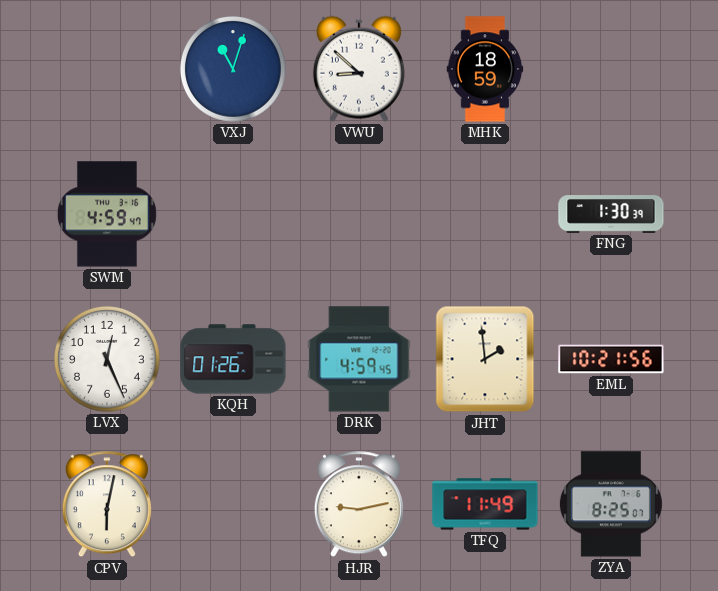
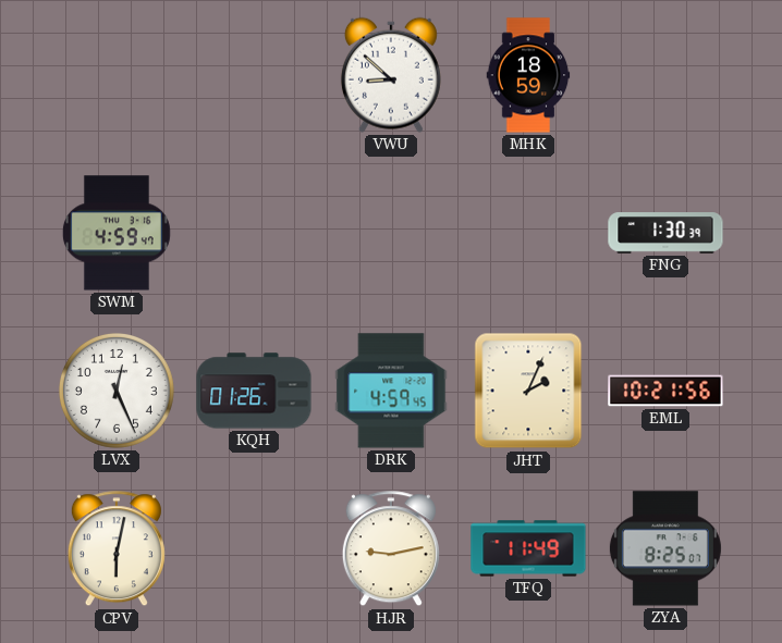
VXJ: 11:03 -> none (233, 69)
JHT: 1:59 -> 2:04 (528, 391)
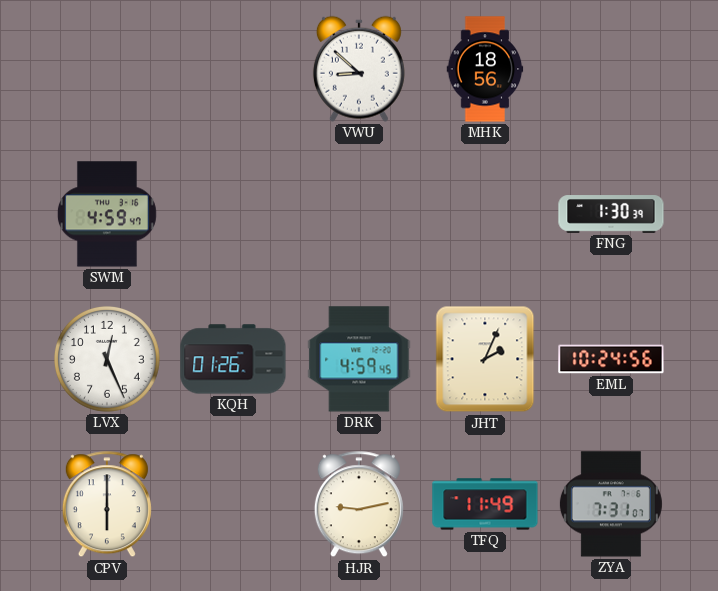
MHK: 18:59 -> 18:56 (485, 69)
EML: 10:21 -> 10:24 (611, 359)
CPV: 6:02 -> 6:00 (107, 505)
ZYA: 8:25 -> 7:31 (611, 504)
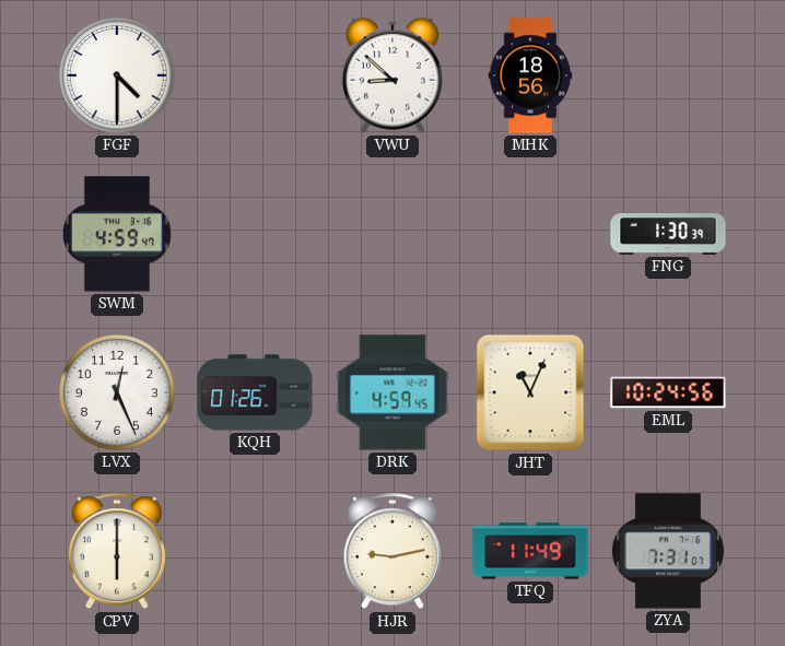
FGF: none -> 4:30 (117, 75)
JHT: 2:04 -> 11:04 (530, 392)
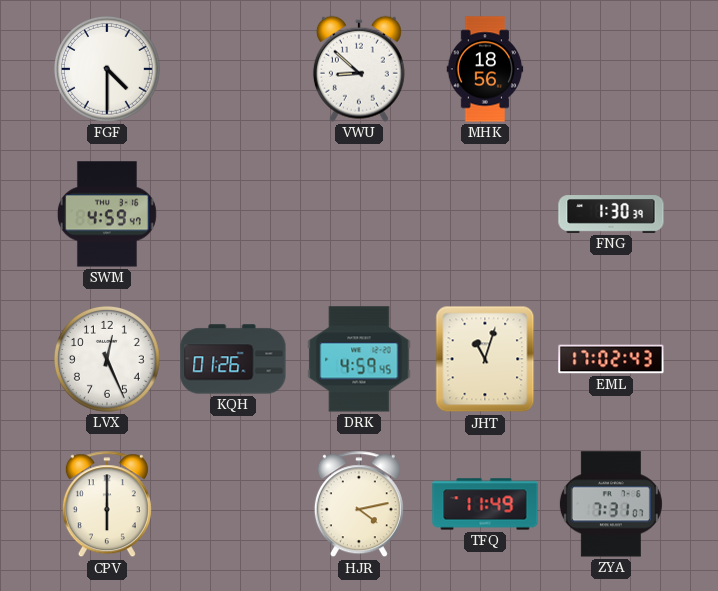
JHT: 11:04 -> 11:03 (485, 359)
EML: 10:24 -> 17:02 (611, 359)
HJR: 9:13 -> 4:13 (359, 505)
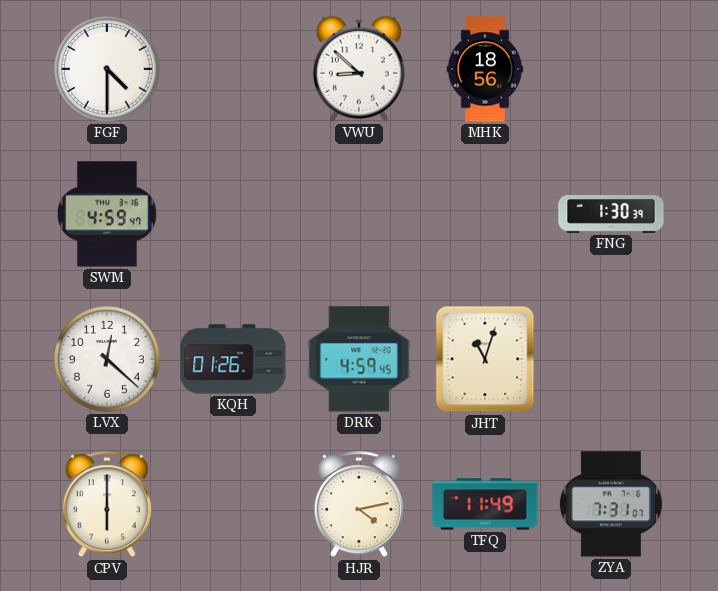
LVX: 12:26 -> 12:22 (107, 359)
EML: 17:02 -> none (611, 359)
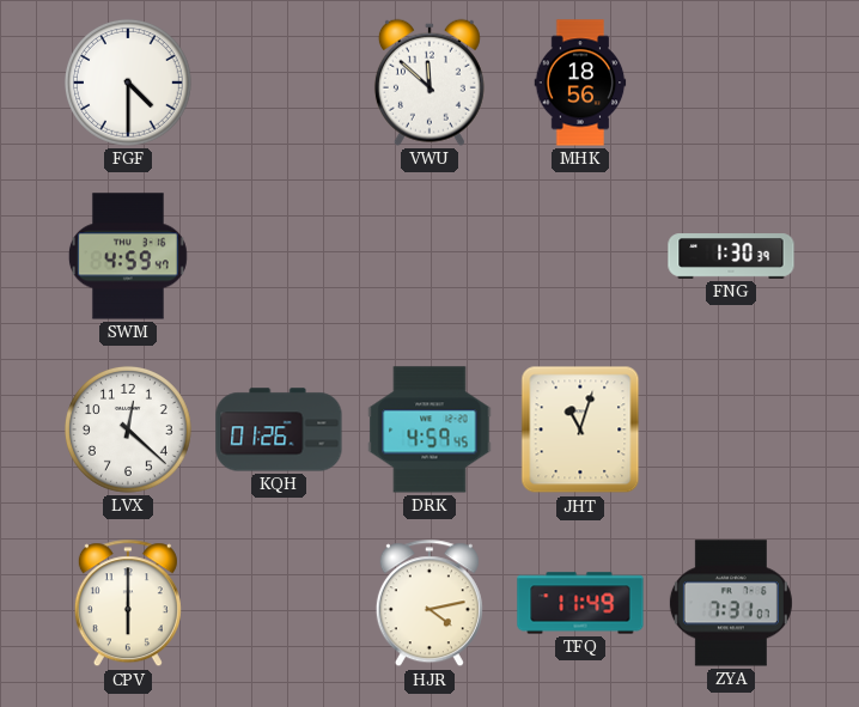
VWU: 8:52 -> 11:52 (429, 83)
